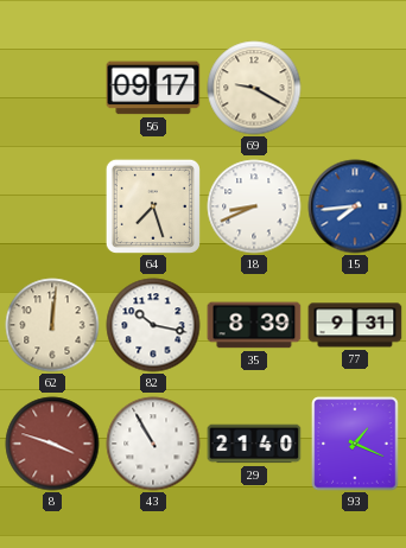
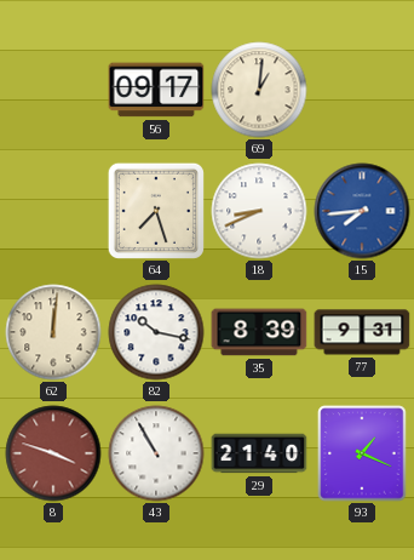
69: 9:20 -> 1:01 (259, 90)
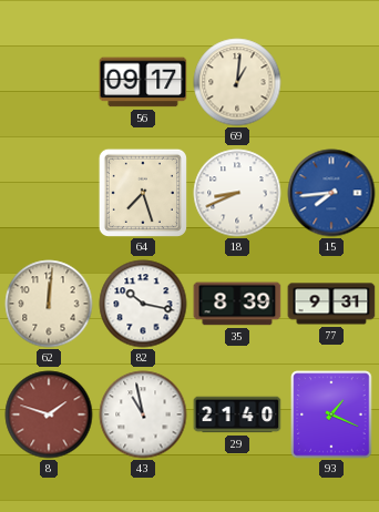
8: 3:48 -> 1:48 (49, 414)
43: 10:55 -> 10:58 (143, 414)
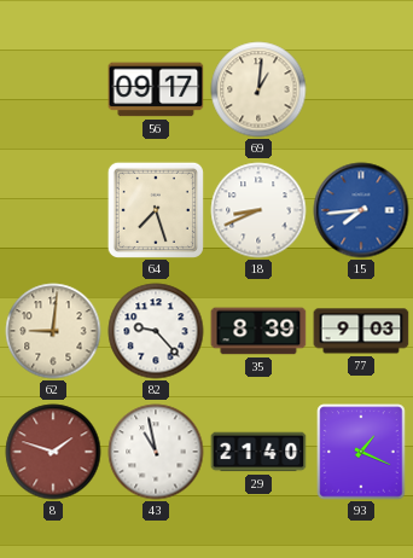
62: 12:01 -> 9:01 (53, 331)
82: 10:17 -> 9:23 (156, 331)
77: 9:31 -> 9:03 (361, 331)
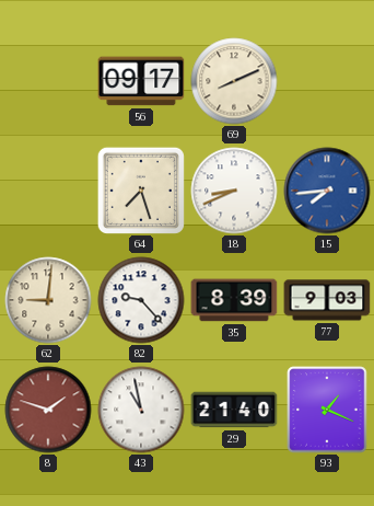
69: 1:01 -> 8:11 (234, 81)
